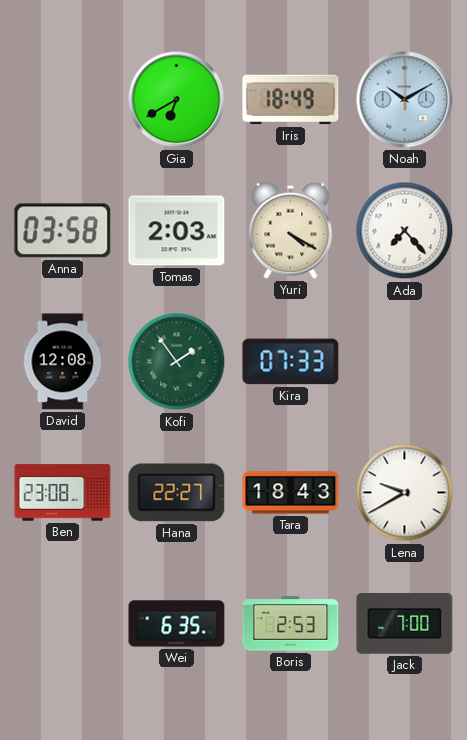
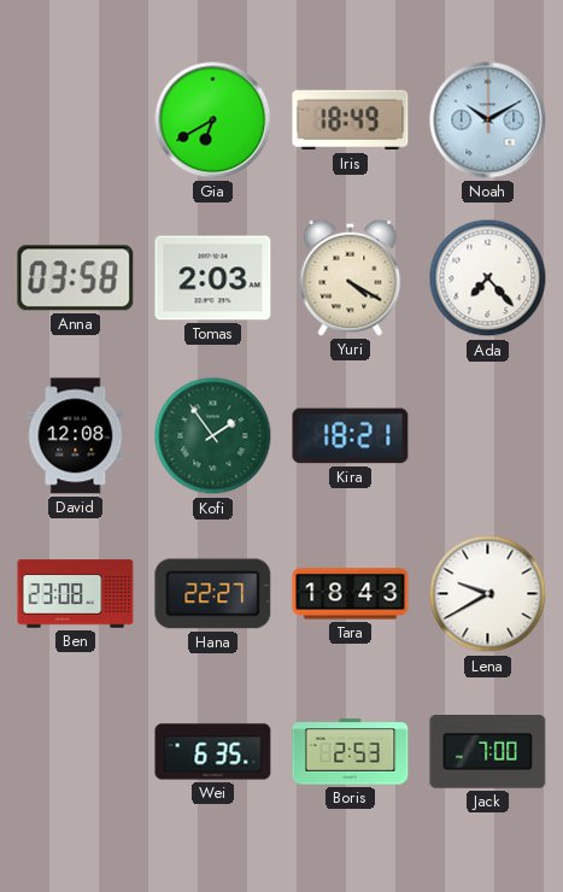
Kira: 07:33 -> 18:21 (351, 436)
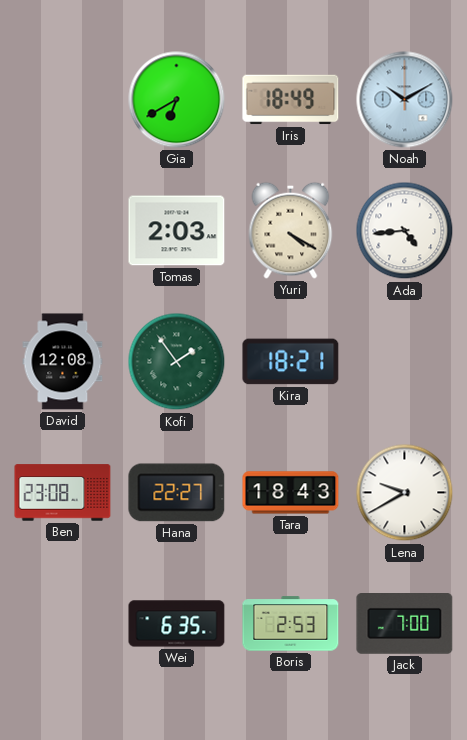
Anna: 03:58 -> none (76, 278)
Ada: 7:23 -> 4:44 (405, 231)
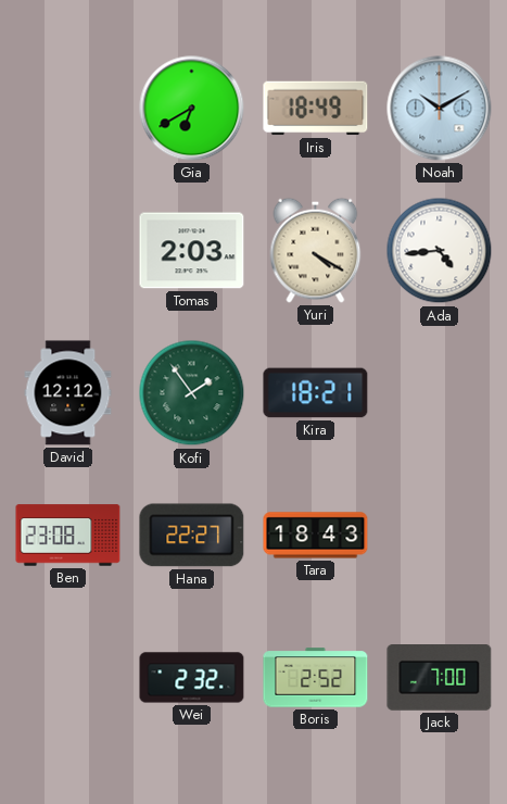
David: 12:08 -> 12:12 (68, 393)
Lena: 9:40 -> none (405, 493)
Wei: 6:35 -> 2:32 (192, 678)
Boris: 2:53 -> 2:52 (316, 678)
